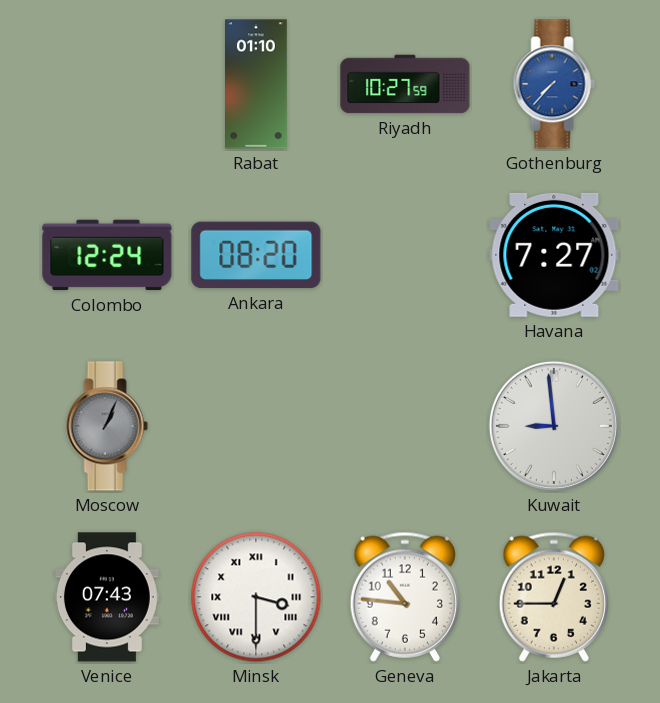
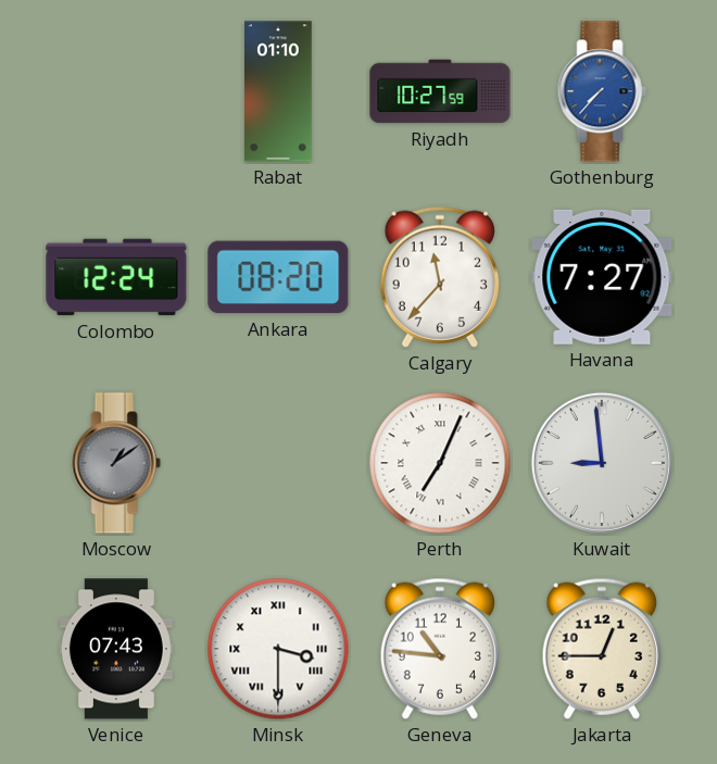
Calgary: none -> 11:37 (439, 277)
Moscow: 1:04 -> 1:09 (116, 463)
Perth: none -> 7:04 (440, 463)
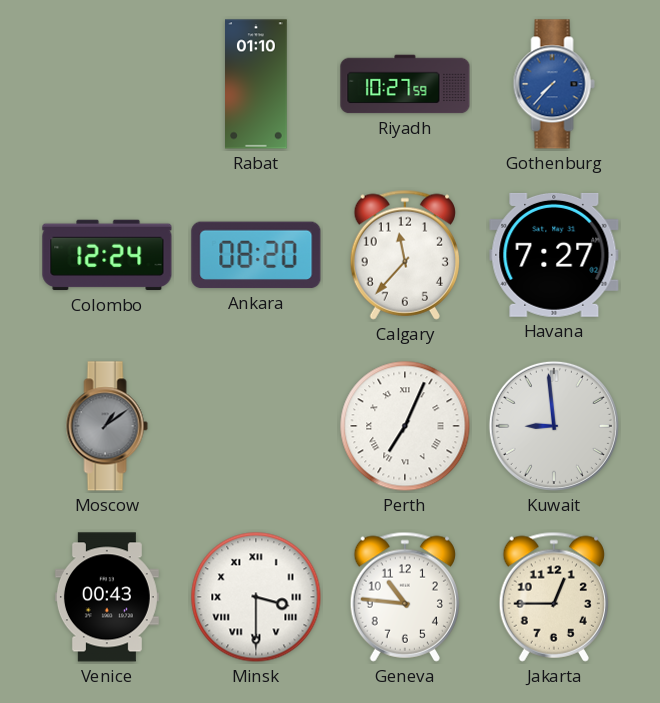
Venice: 07:43 -> 00:43 (107, 597)
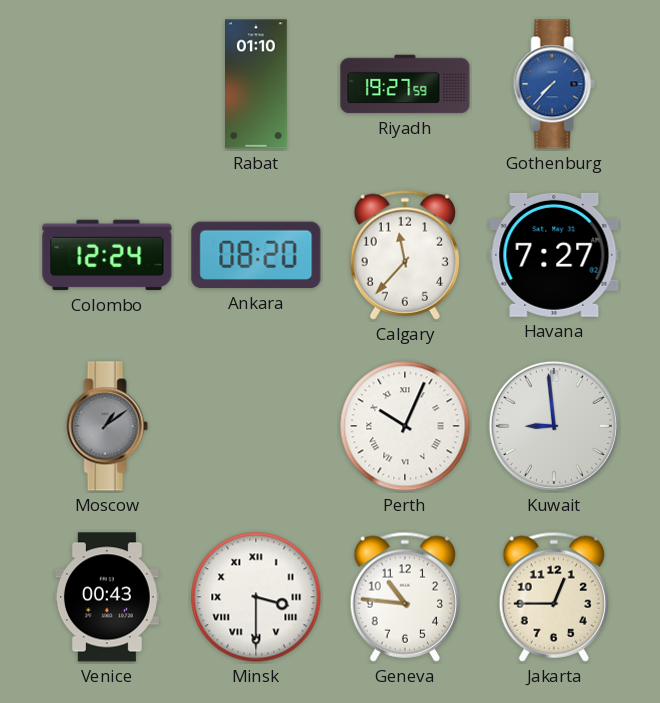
Riyadh: 10:27 -> 19:27 (405, 84)
Perth: 7:04 -> 10:04 (405, 426)
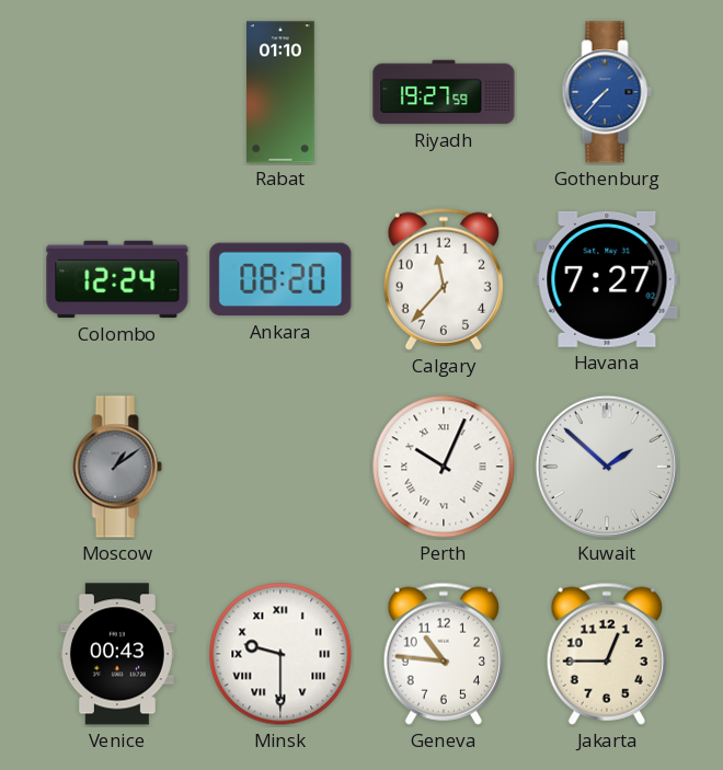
Kuwait: 8:59 -> 1:52 (607, 467)
Minsk: 3:30 -> 9:30 (280, 654)
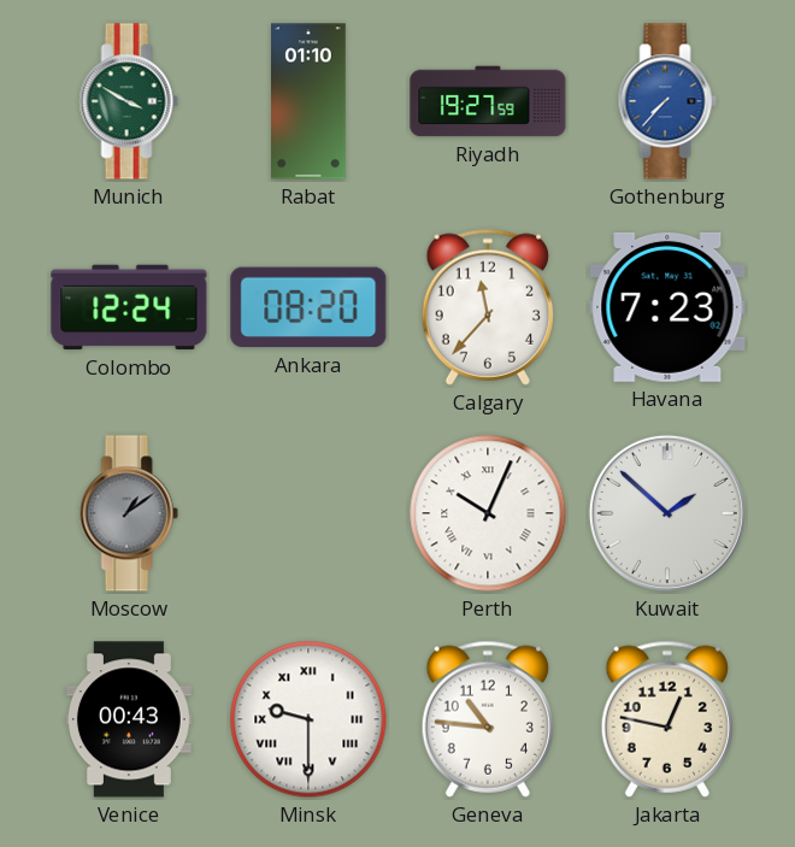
Munich: none -> 3:50 (129, 101)
Havana: 7:27 -> 7:23 (667, 307)
Jakarta: 12:45 -> 12:47 (666, 719)
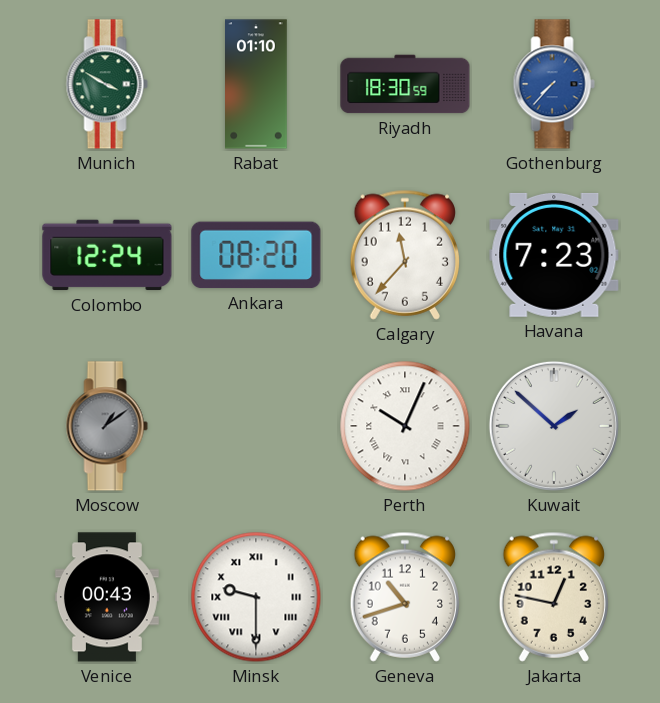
Riyadh: 19:27 -> 18:30 (405, 84)
Geneva: 10:46 -> 10:42 (404, 597)
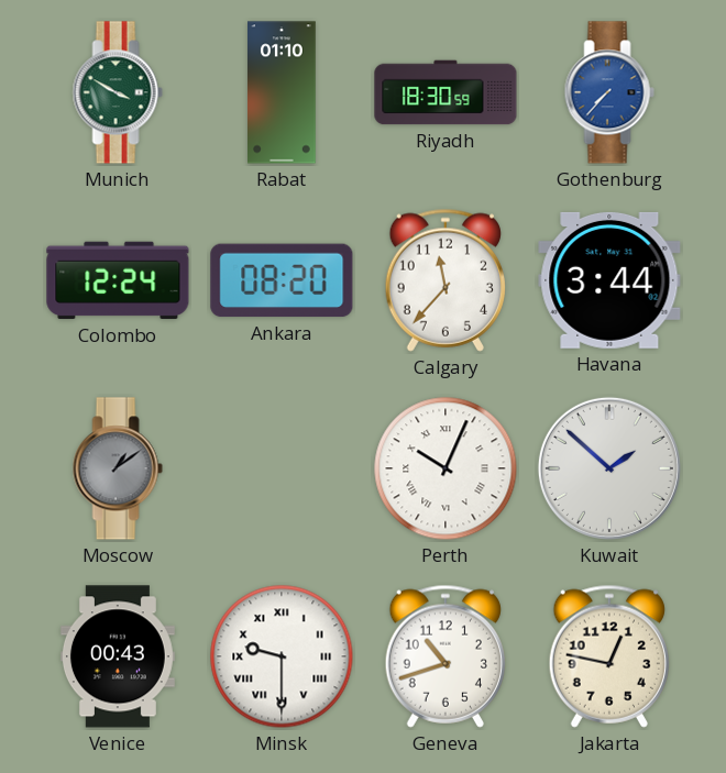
Havana: 7:23 -> 3:44 (609, 280)
